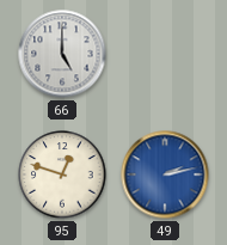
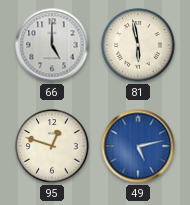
81: none -> 5:58 (138, 45)
49: 2:13 -> 5:13 (138, 146)
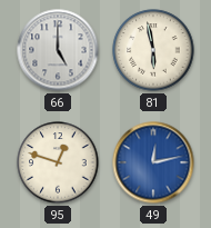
49: 5:13 -> 12:13 (153, 162)
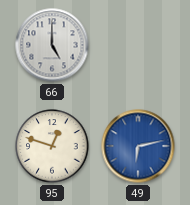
81: 5:58 -> none (153, 50)
49: 12:13 -> 6:13 (138, 146)
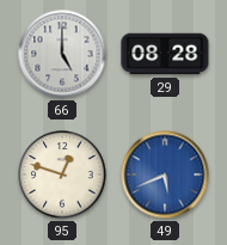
29: none -> 08:28 (165, 54)
49: 6:13 -> 5:41 (165, 174)
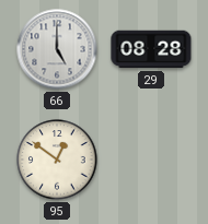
95: 12:48 -> 12:51 (57, 160)
49: 5:41 -> none (165, 174)
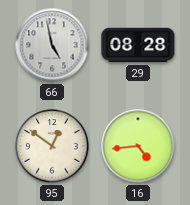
66: 5:00 -> 4:58 (52, 45)
16: none -> 4:44 (138, 146)
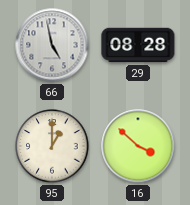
95: 12:51 -> 1:00 (52, 146)
16: 4:44 -> 3:52 (138, 146)
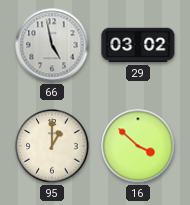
29: 08:28 -> 03:02 (138, 45)
